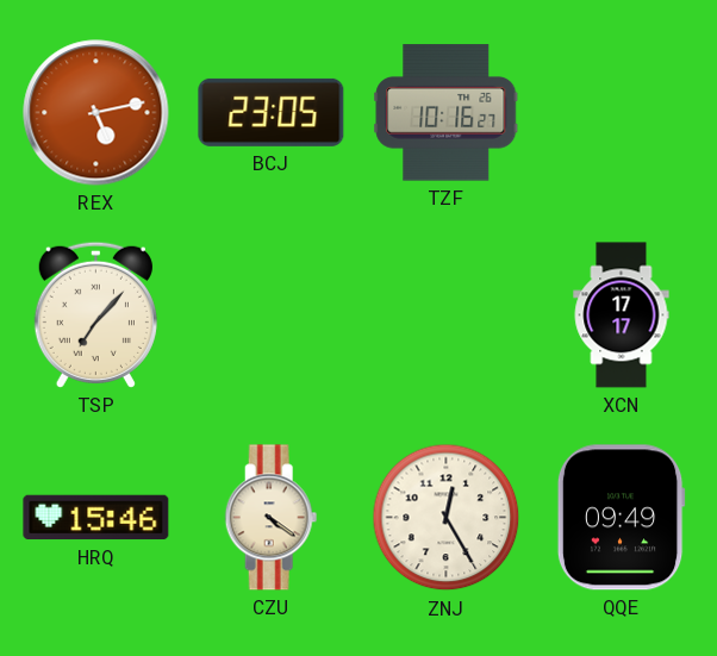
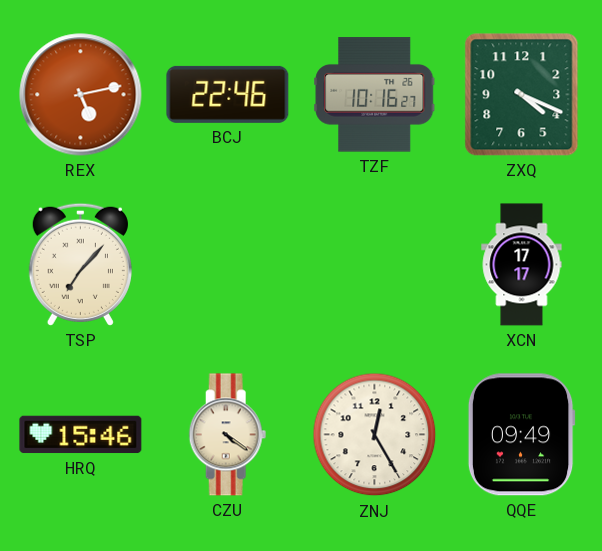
BCJ: 23:05 -> 22:46 (228, 94)
ZXQ: none -> 4:19 (522, 95)
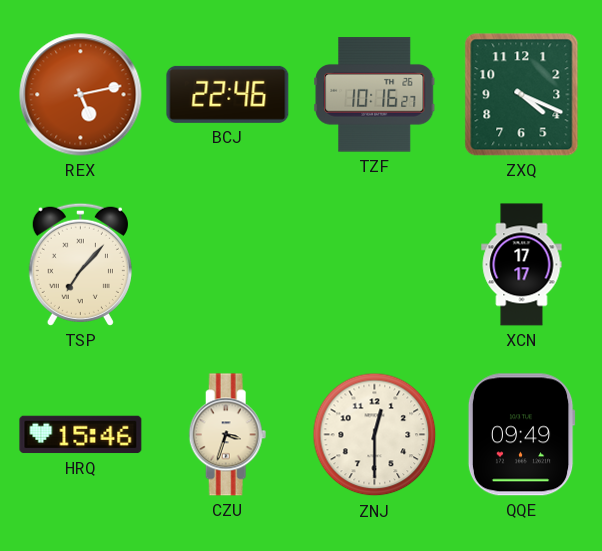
CZU: 4:21 -> 3:33 (228, 435)
ZNJ: 12:25 -> 12:30 (375, 435)
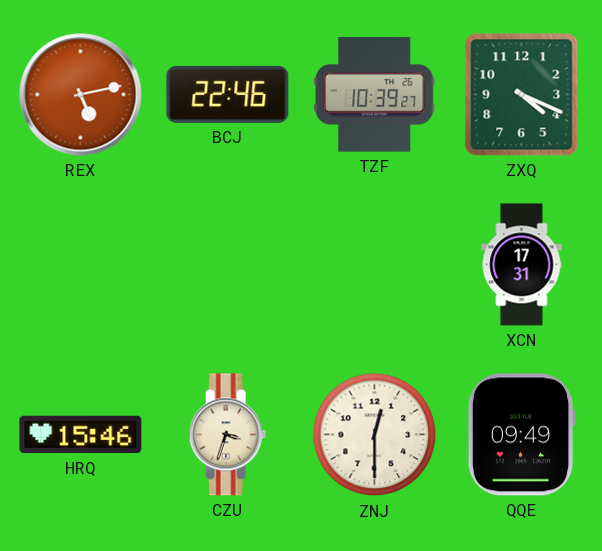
TZF: 10:16 -> 10:39 (375, 95)
TSP: 7:07 -> none (80, 264)
XCN: 17:17 -> 17:31 (522, 265)
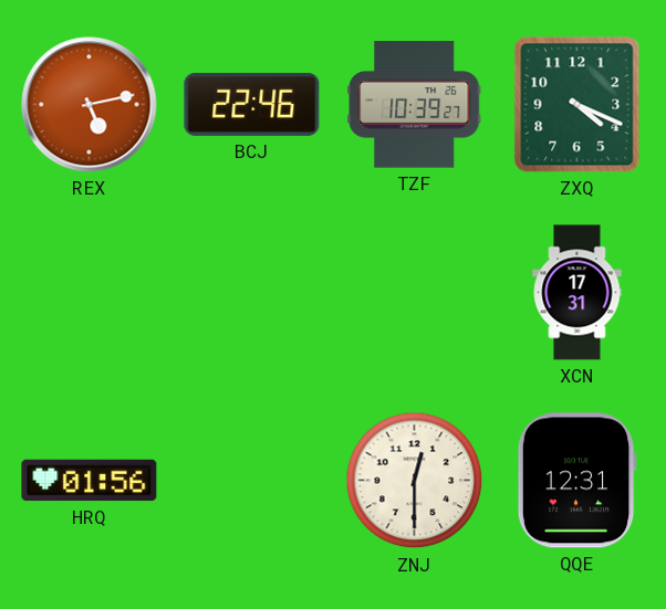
HRQ: 15:46 -> 01:56 (90, 481)
CZU: 3:33 -> none (228, 435)
QQE: 09:49 -> 12:31 (576, 481)
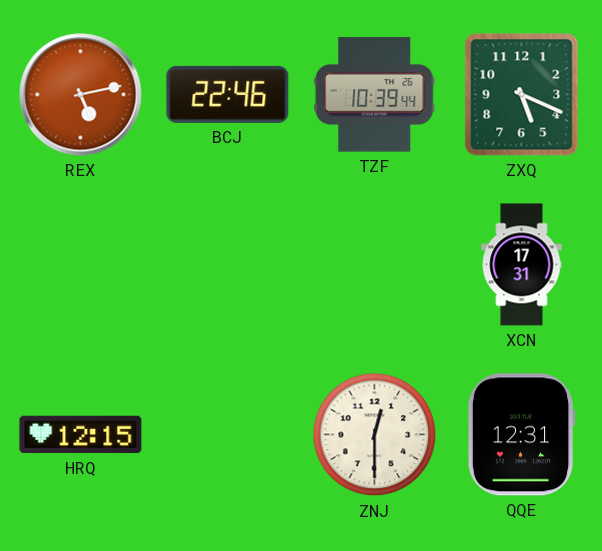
TZF: 10:39:27 -> 10:39:44 (375, 95)
ZXQ: 4:19 -> 5:19 (522, 95)
HRQ: 01:56 -> 12:15 (81, 435)
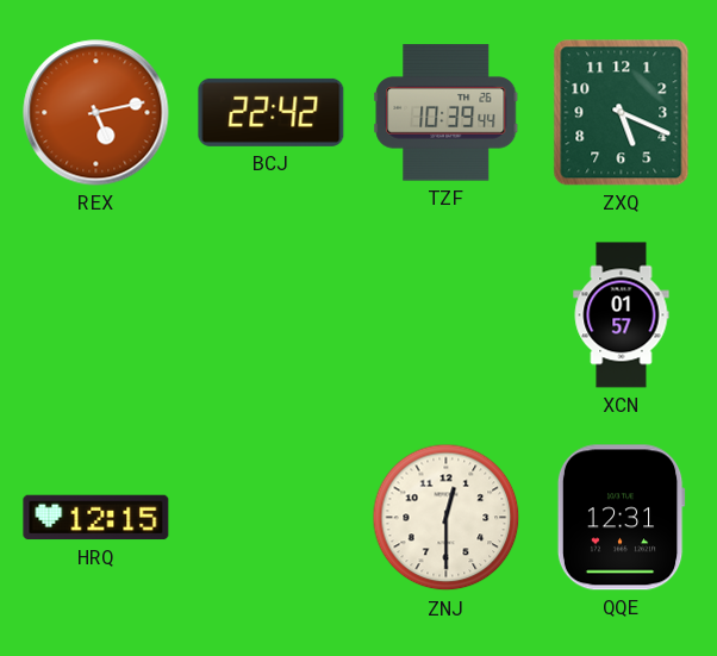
BCJ: 22:46 -> 22:42 (272, 112)
XCN: 17:31 -> 01:57 (622, 315)
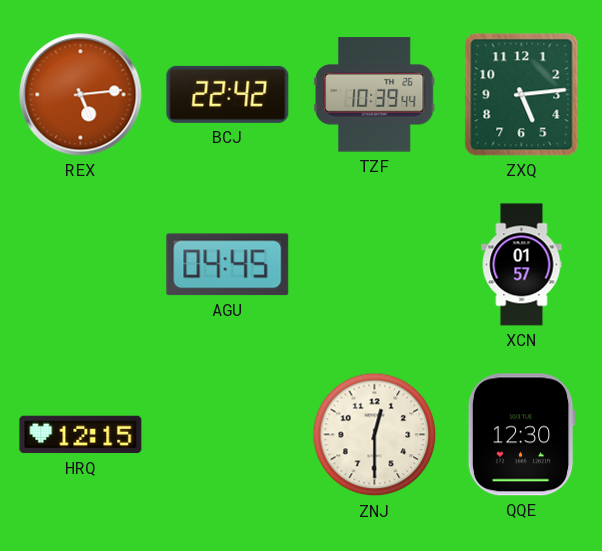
REX: 5:13 -> 5:14 (81, 95)
ZXQ: 5:19 -> 5:14 (522, 95)
AGU: none -> 04:45 (228, 265)
QQE: 12:31 -> 12:30 (521, 435)
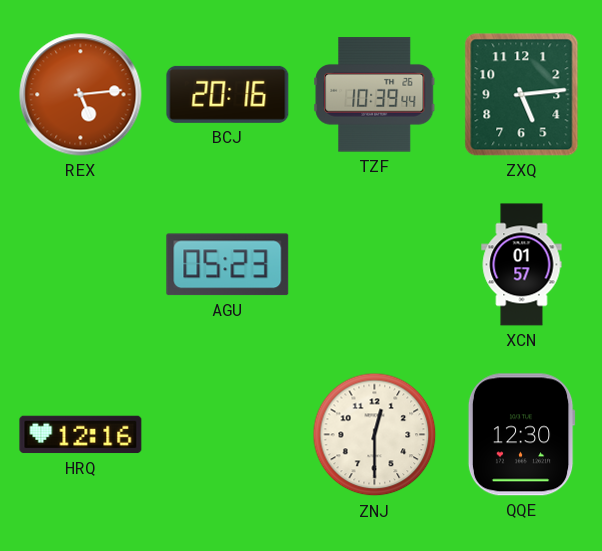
BCJ: 22:42 -> 20:16 (228, 94)
AGU: 04:45 -> 05:23 (228, 265)
HRQ: 12:15 -> 12:16 (81, 435)
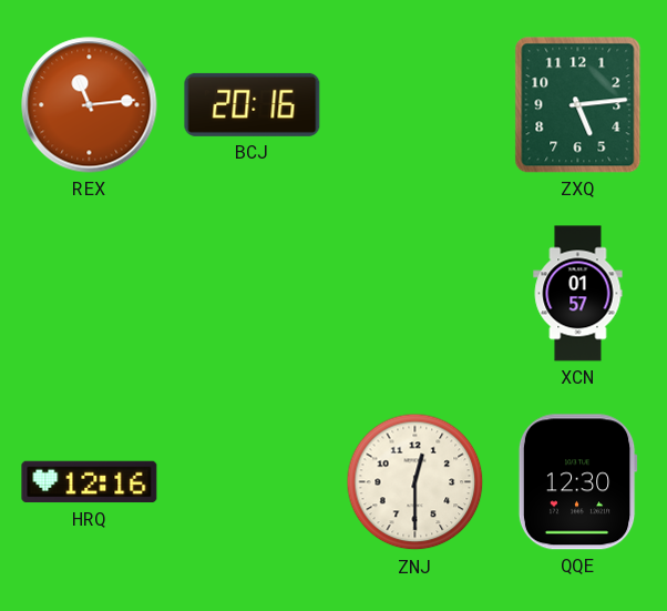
REX: 5:14 -> 11:14 (90, 105)
TZF: 10:39 -> none (375, 95)
AGU: 05:23 -> none (228, 265)
